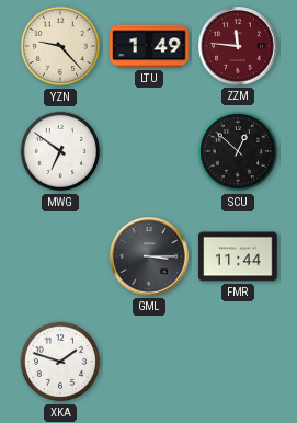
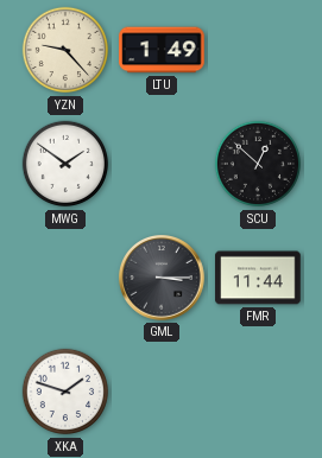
ZZM: 11:46 -> none (239, 47)
MWG: 6:51 -> 1:51 (65, 164)
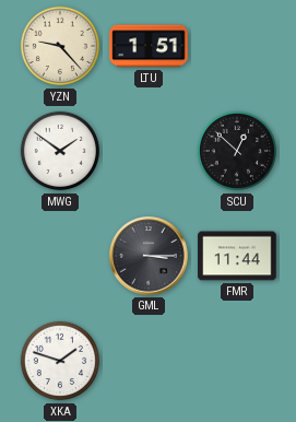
LTU: 1:49 -> 1:51 (149, 46)
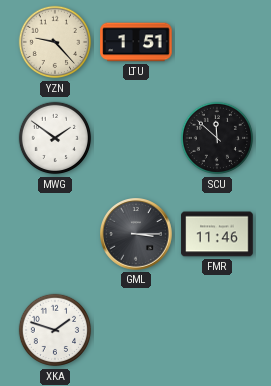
SCU: 12:52 -> 11:52 (217, 138)
FMR: 11:44 -> 11:46 (217, 234)
